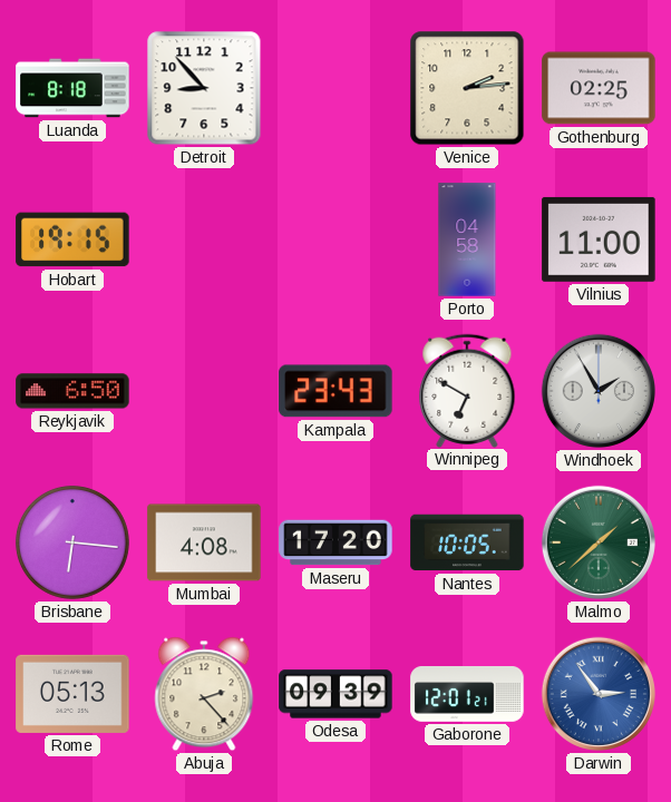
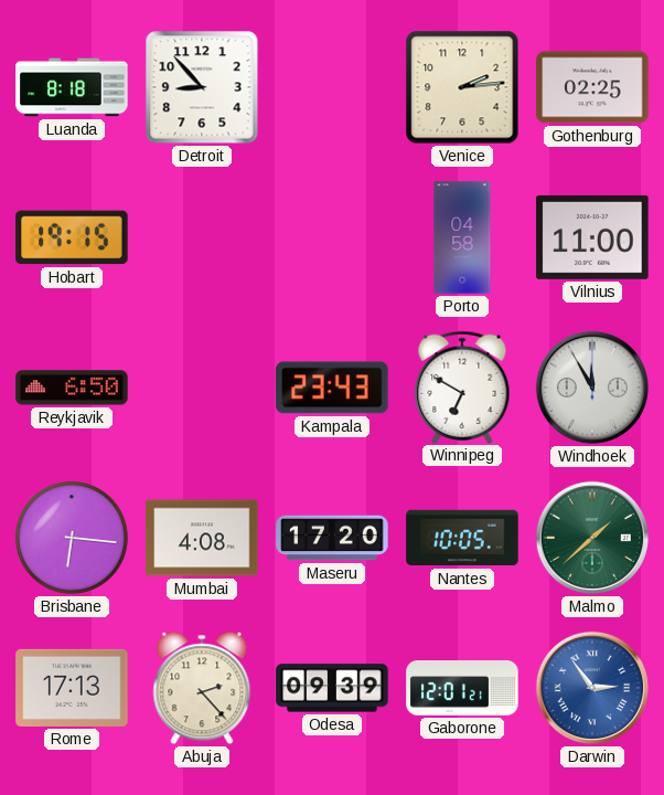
Windhoek: 1:55 -> 11:55 (592, 388)
Rome: 05:13 -> 17:13 (72, 688)
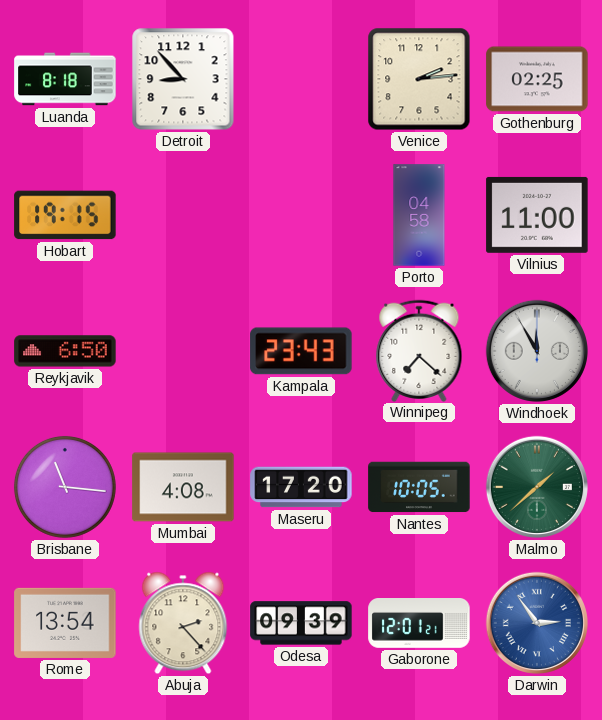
Winnipeg: 6:50 -> 7:22 (419, 350)
Brisbane: 6:16 -> 11:16 (65, 487)
Rome: 17:13 -> 13:54 (65, 623)
